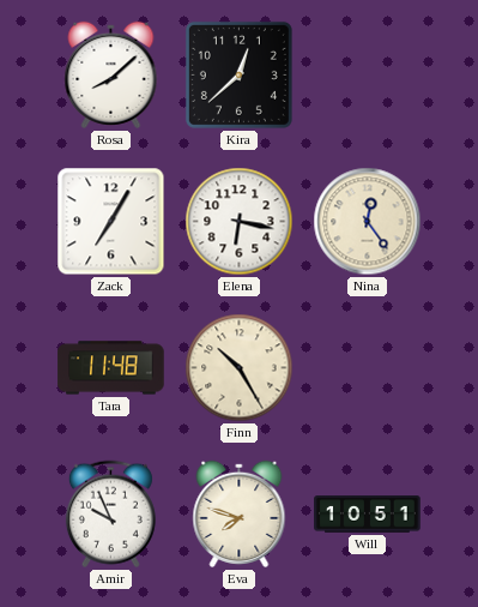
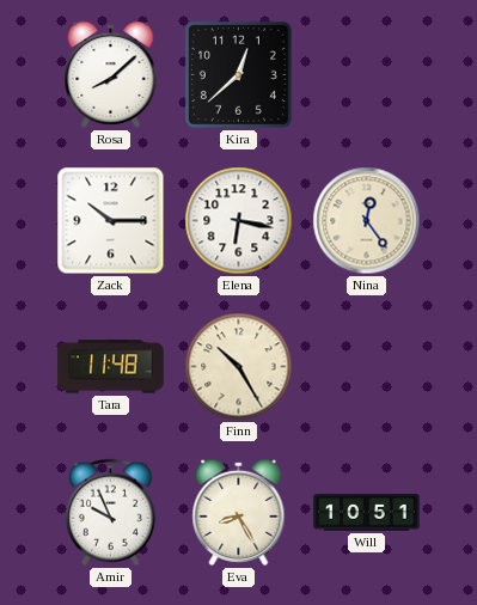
Zack: 7:05 -> 10:15 (111, 221)
Eva: 7:48 -> 8:25 (239, 512)
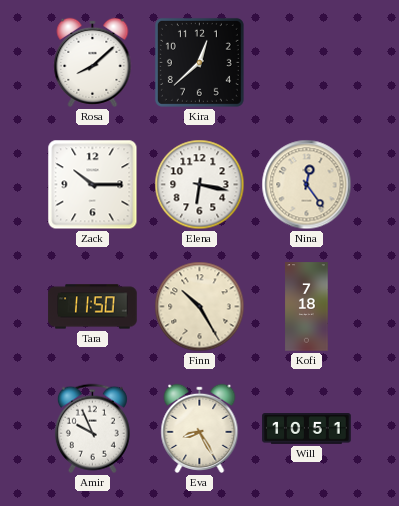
Tara: 11:48 -> 11:50 (93, 307)
Kofi: none -> 7:18 (307, 307)
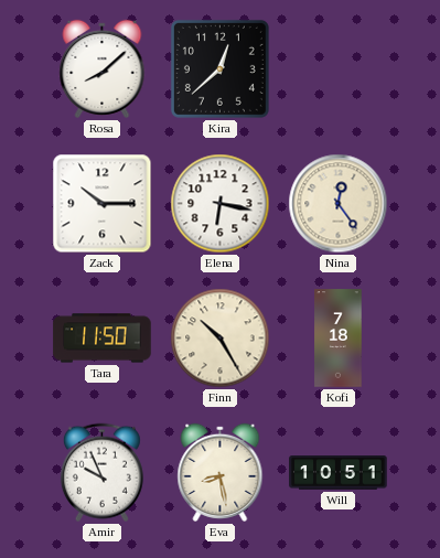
Eva: 8:25 -> 8:28 (221, 472)
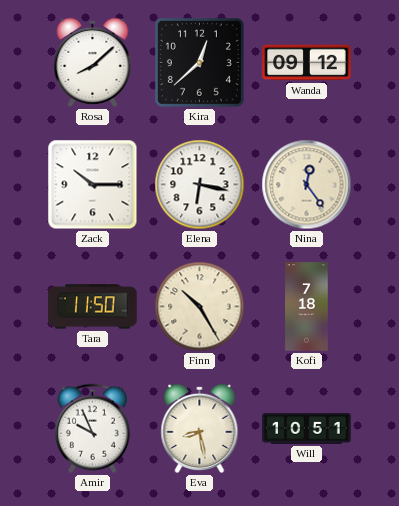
Wanda: none -> 09:12 (307, 63)
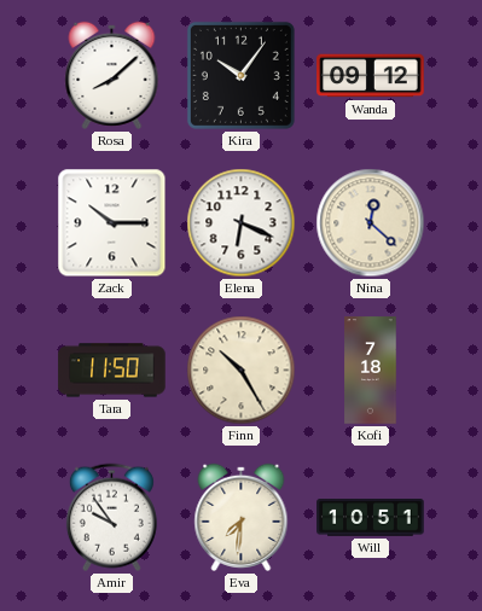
Kira: 12:38 -> 10:06 (240, 75)
Elena: 6:17 -> 6:19 (242, 223)
Nina: 12:24 -> 12:22 (371, 223)
Amir: 9:56 -> 9:54 (111, 518)
Eva: 8:28 -> 7:31 (242, 517)
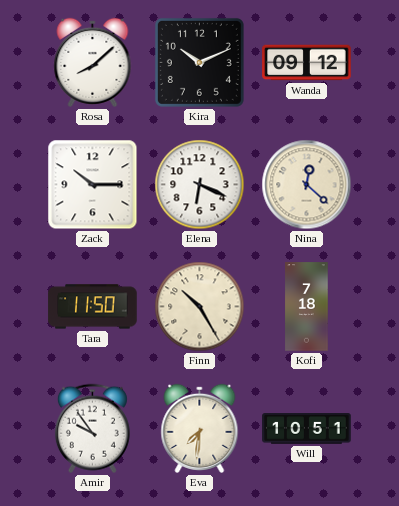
Kira: 10:06 -> 10:11 (199, 62)
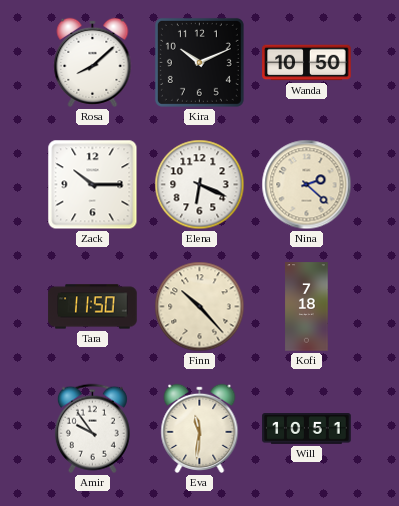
Wanda: 09:12 -> 10:50 (307, 63)
Nina: 12:22 -> 2:22 (307, 185)
Finn: 10:25 -> 10:23 (200, 307)
Eva: 7:31 -> 11:31 (200, 428)
